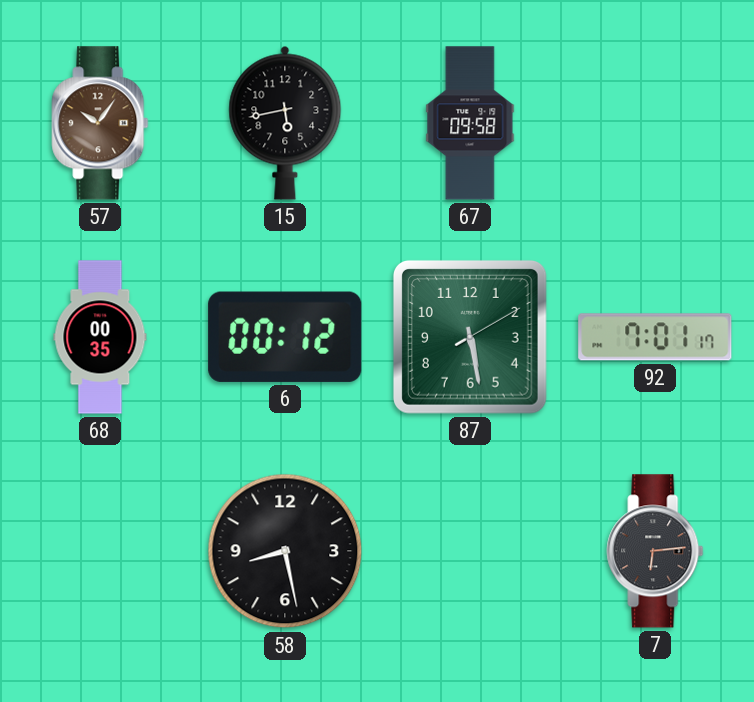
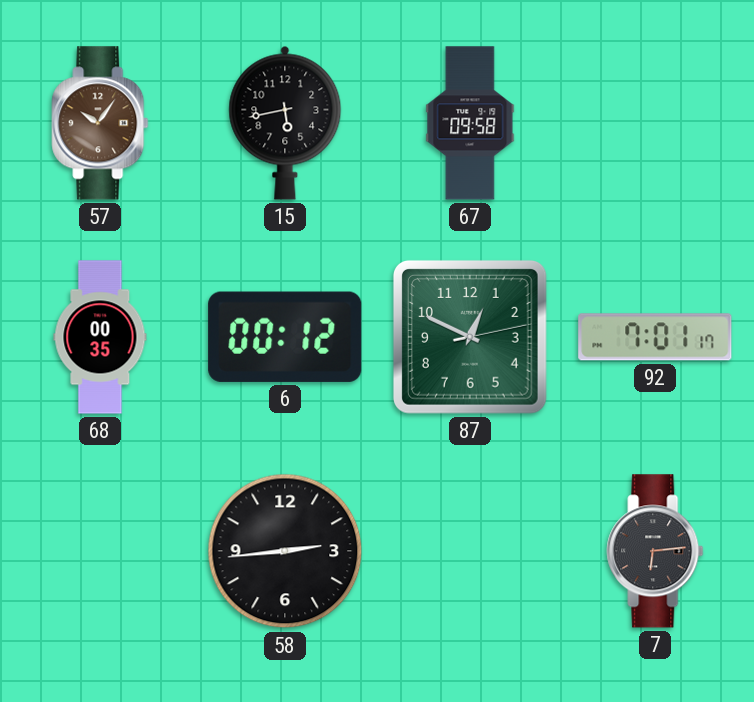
87: 5:28 -> 12:49 (470, 337)
58: 8:28 -> 2:44 (285, 551)
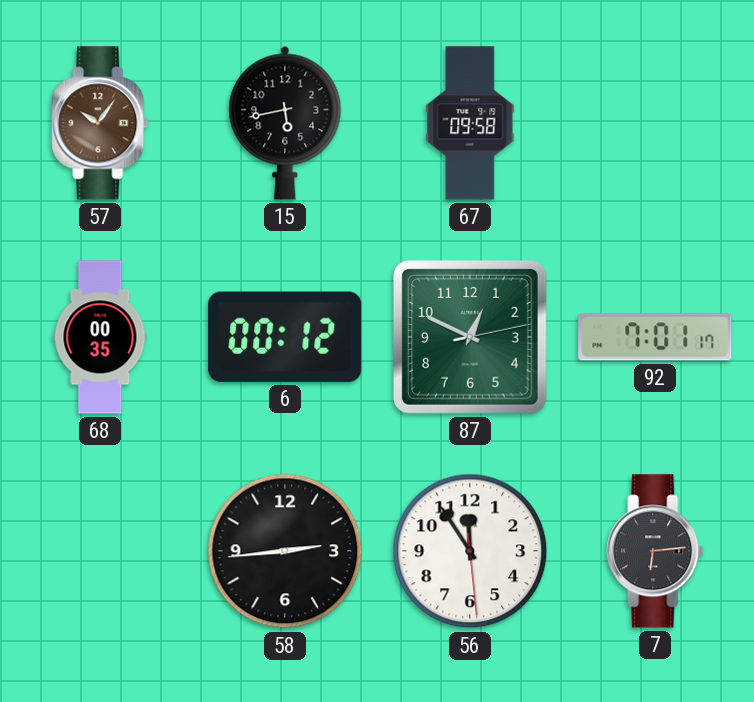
56: none -> 11:54 (470, 551)
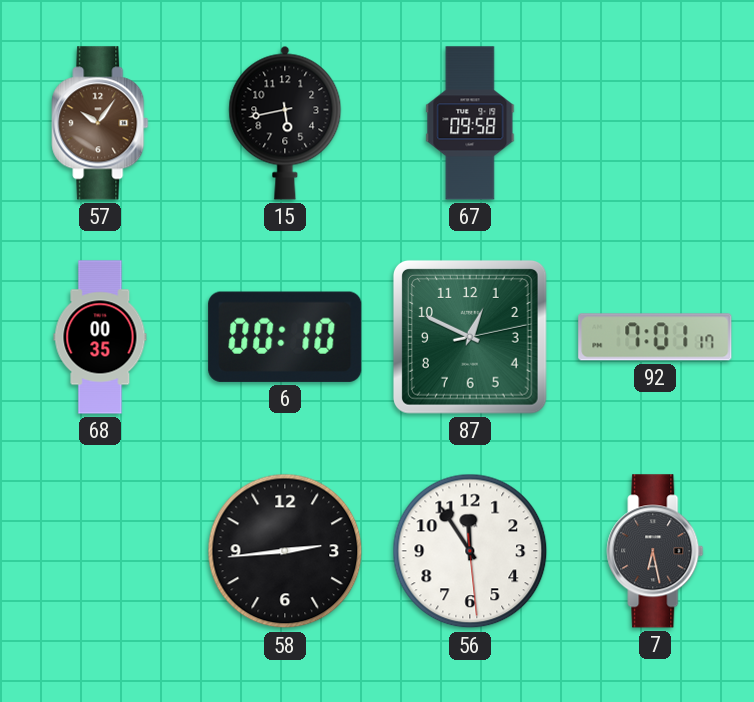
6: 00:12 -> 00:10 (285, 337)
7: 6:14 -> 6:28 (655, 551)
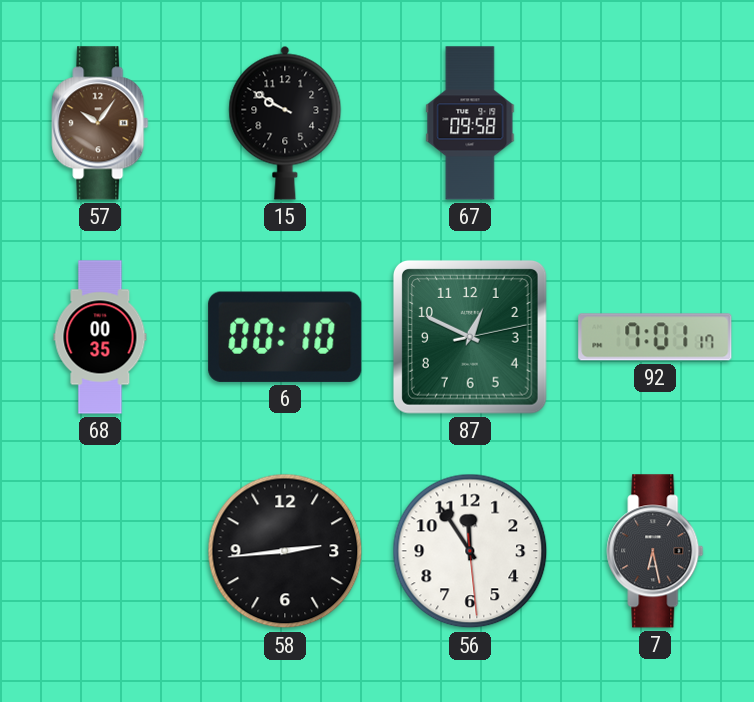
15: 5:43 -> 9:50 (285, 123)
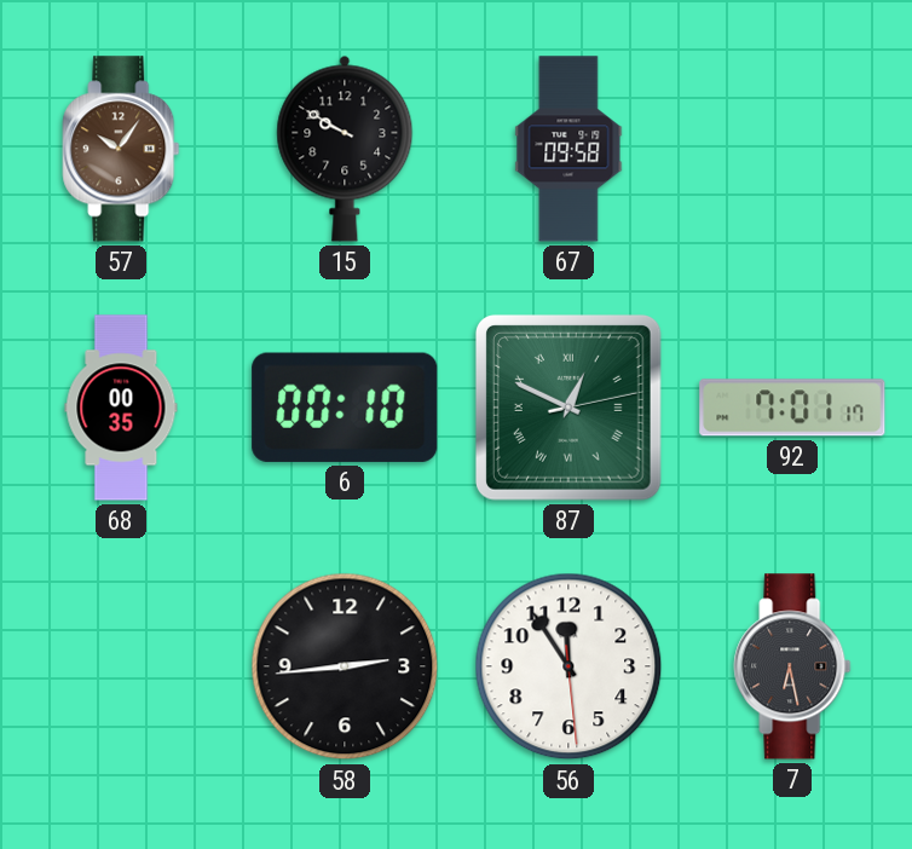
87 numerals: Arabic -> Roman (568, 408)
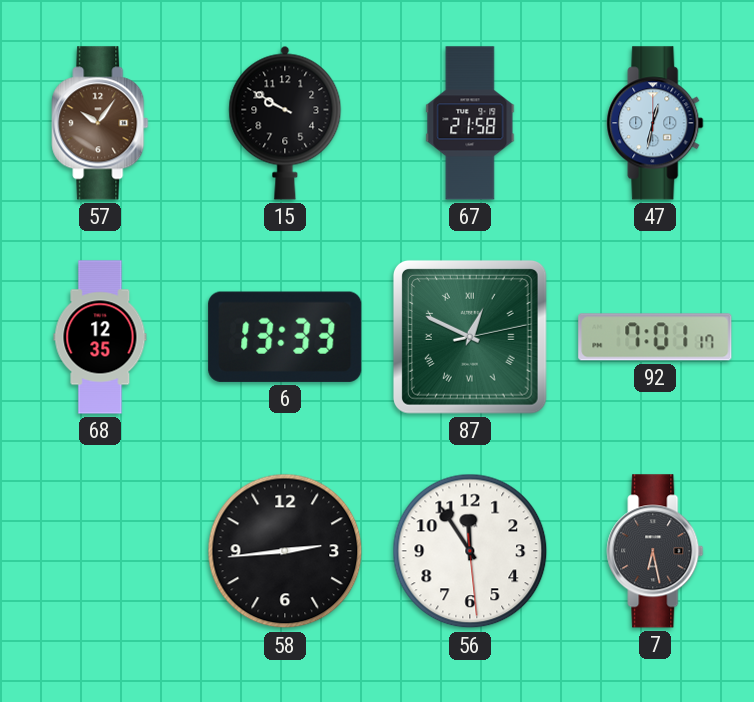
67: 09:58 -> 21:58 (470, 123)
47: none -> 12:32 (655, 123)
68: 00:35 -> 12:35 (100, 337)
6: 00:10 -> 13:33 (285, 337)
